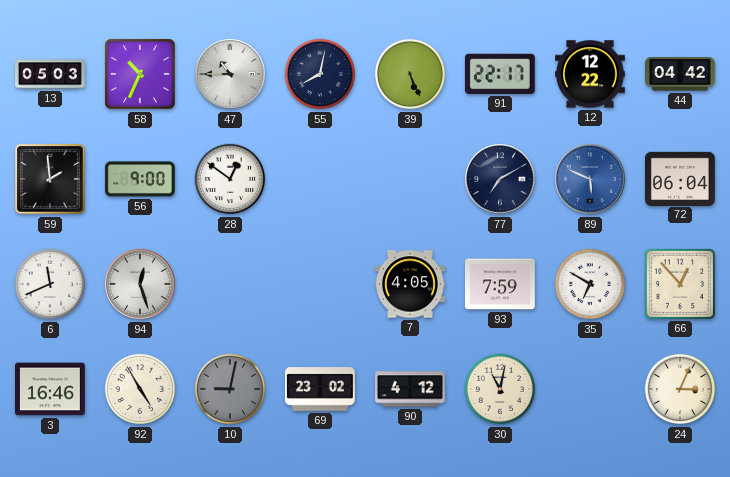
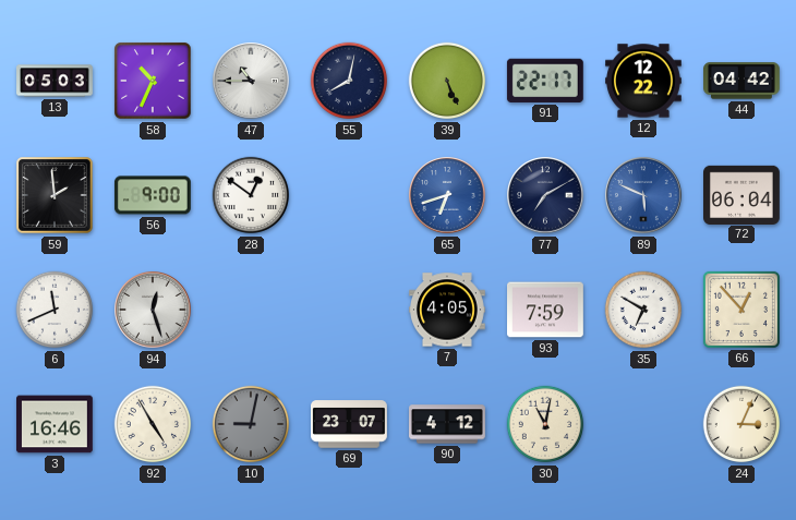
65: none -> 6:42 (447, 195)
69: 23:02 -> 23:07 (350, 424)
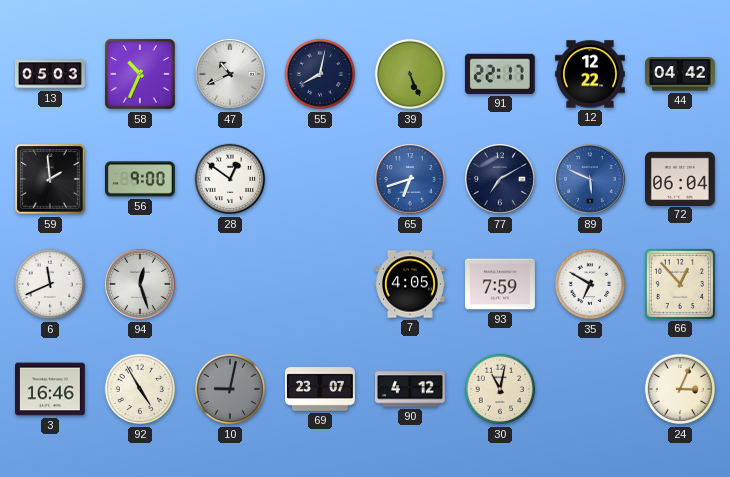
47: 10:45 -> 10:41 (230, 74)
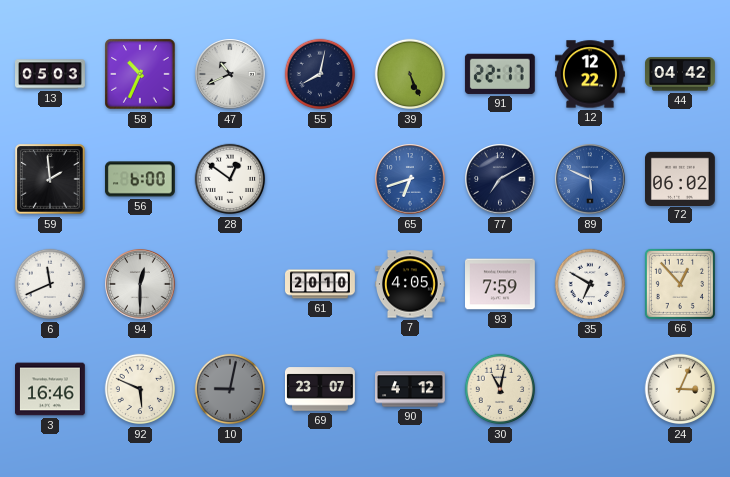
56: 9:00 -> 6:00 (140, 179)
72: 06:04 -> 06:02 (681, 178)
94: 12:27 -> 12:30 (140, 284)
61: none -> 20:10 (321, 284)
92: 4:55 -> 5:49 (140, 389)
